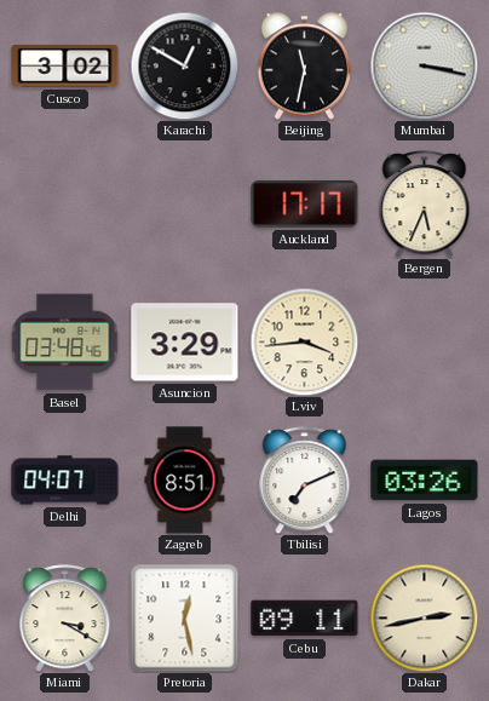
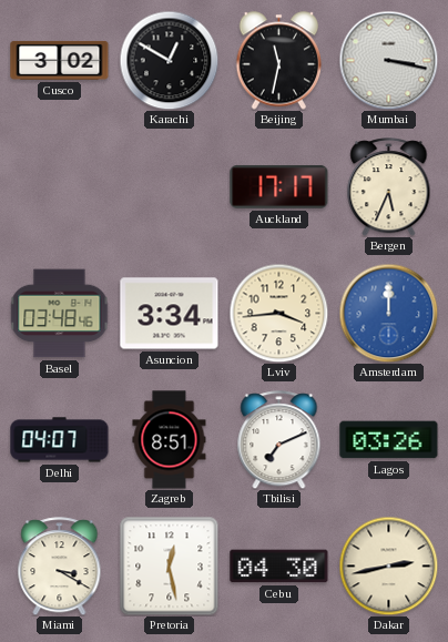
Asuncion: 3:29 -> 3:34 (170, 314)
Amsterdam: none -> 12:00 (388, 313)
Cebu: 09:11 -> 04:30 (279, 567)
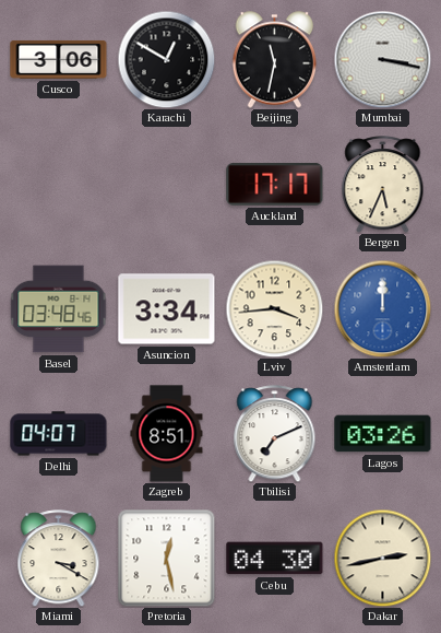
Cusco: 3:02 -> 3:06 (59, 59)
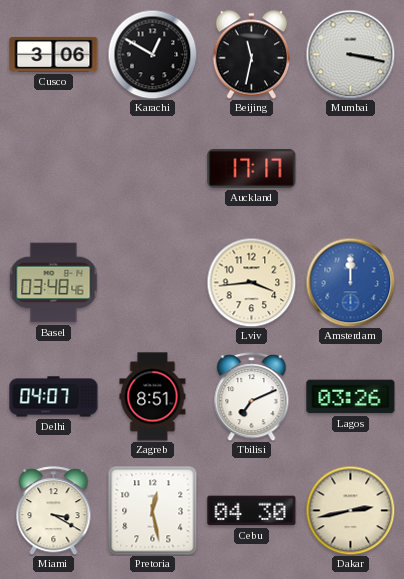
Bergen: 5:34 -> none (383, 185)
Asuncion: 3:34 -> none (167, 309)
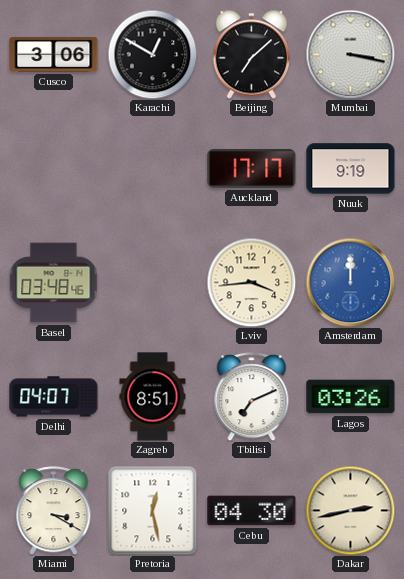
Beijing: 11:32 -> 7:08 (252, 55)
Nuuk: none -> 9:19 (351, 169)
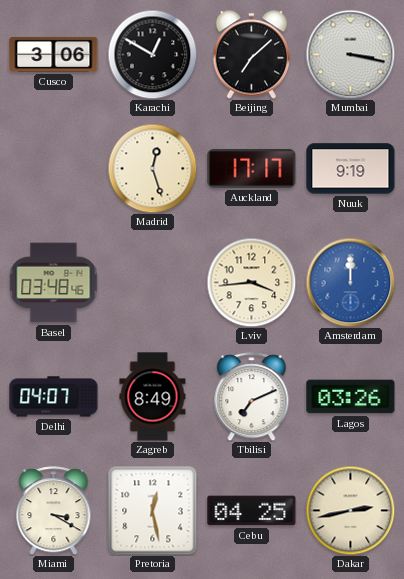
Madrid: none -> 12:27 (152, 168)
Zagreb: 8:51 -> 8:49 (153, 397)
Cebu: 04:30 -> 04:25 (252, 511)
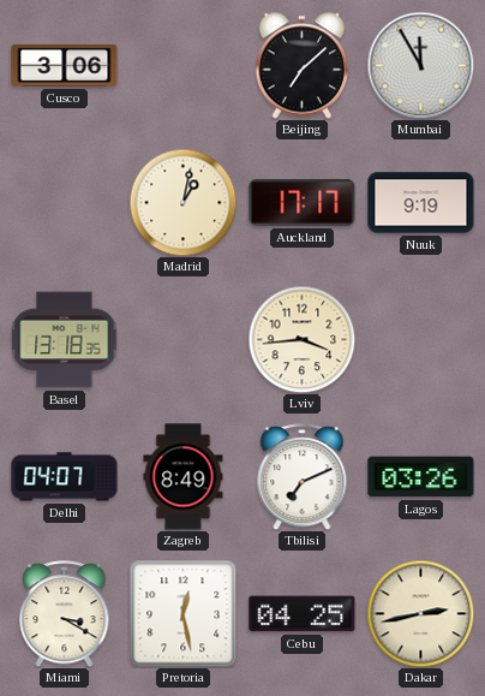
Karachi: 12:50 -> none (152, 54)
Mumbai: 3:17 -> 11:55 (420, 65)
Madrid: 12:27 -> 1:02 (182, 202)
Basel: 03:48 -> 13:18 (65, 340)
Amsterdam: 12:00 -> none (350, 282)
